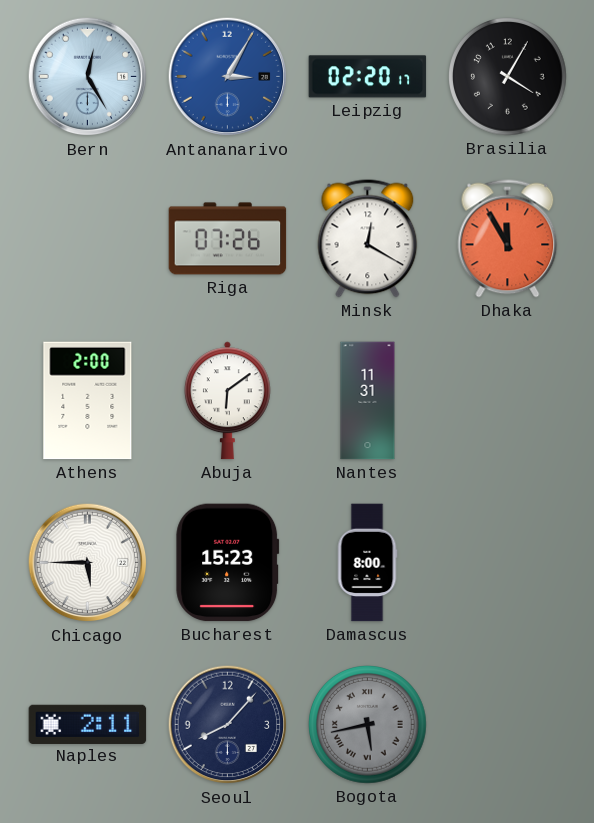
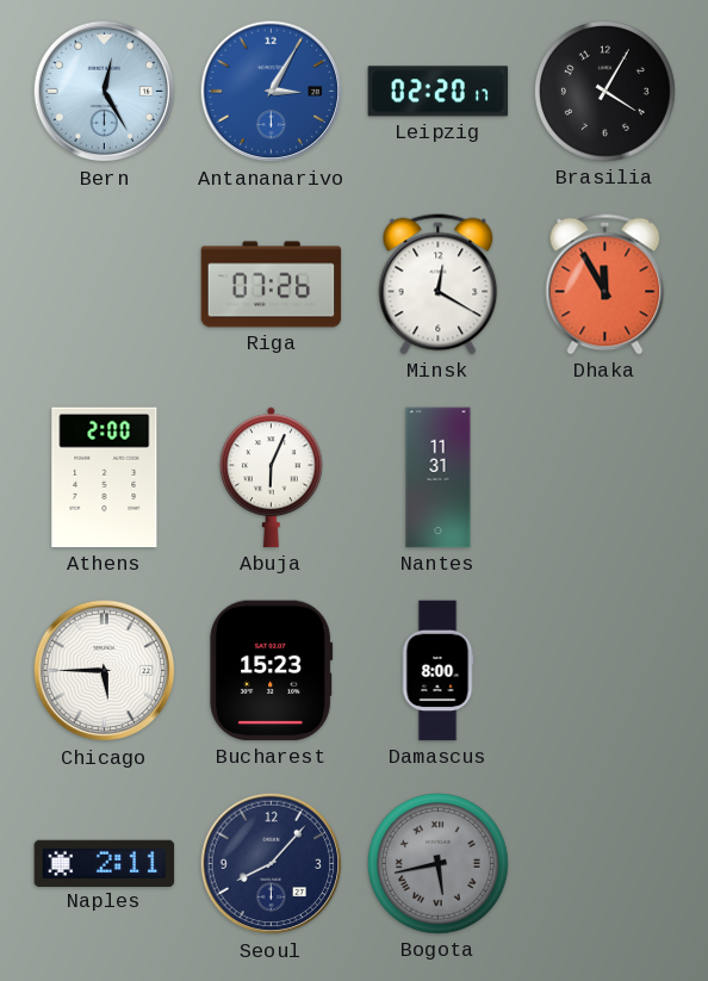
Abuja: 6:09 -> 6:04 (271, 478)
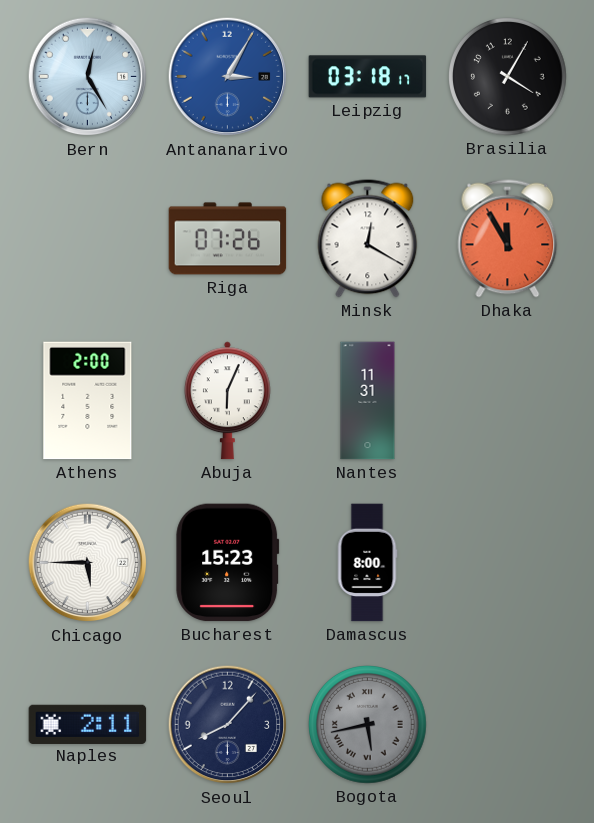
Leipzig: 02:20 -> 03:18 (368, 77)
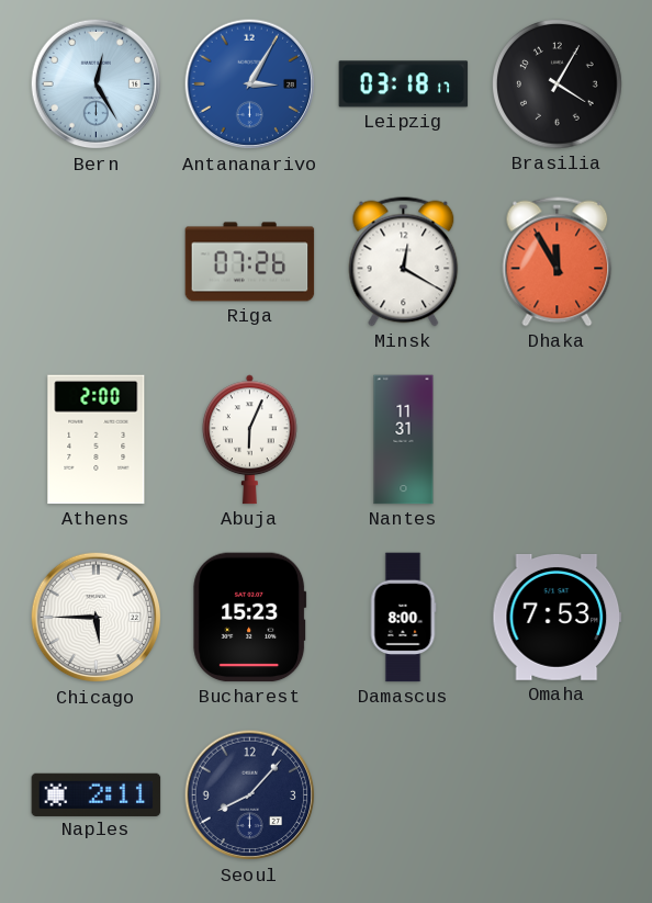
Omaha: none -> 7:53 (558, 617)
Bogota: 5:43 -> none (368, 725)
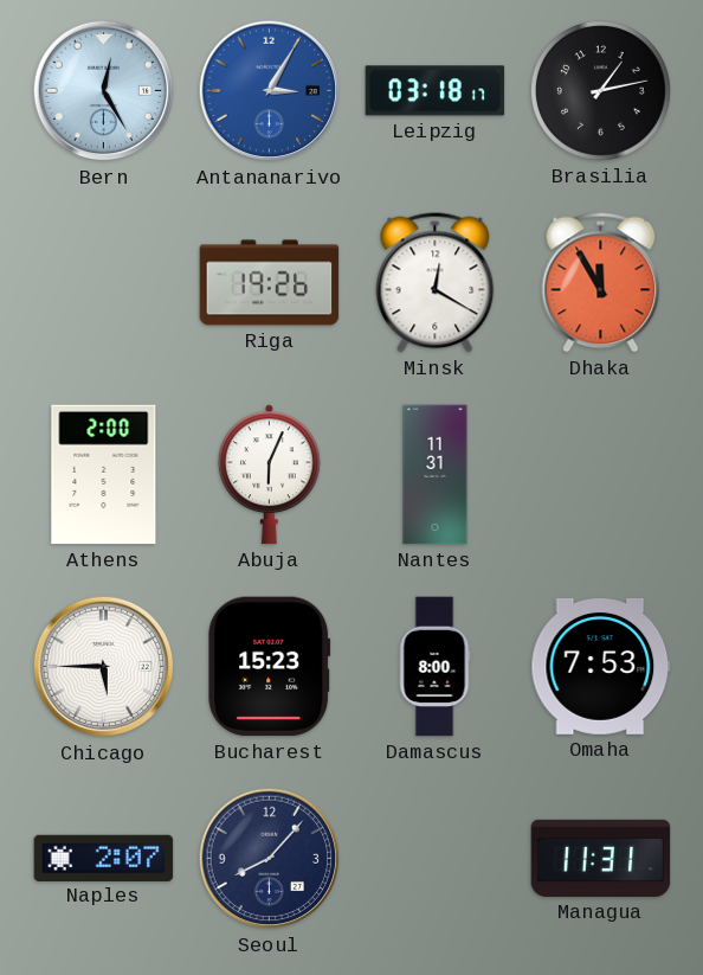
Brasilia: 4:05 -> 1:13 (601, 91)
Riga: 07:26 -> 19:26 (270, 283)
Naples: 2:11 -> 2:07 (104, 858)
Managua: none -> 11:31 (601, 858)
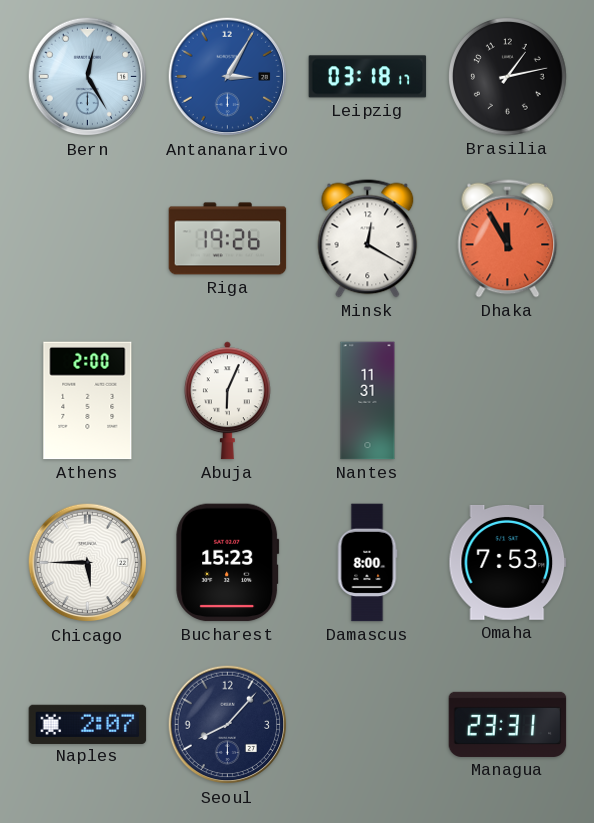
Managua: 11:31 -> 23:31 (508, 724)
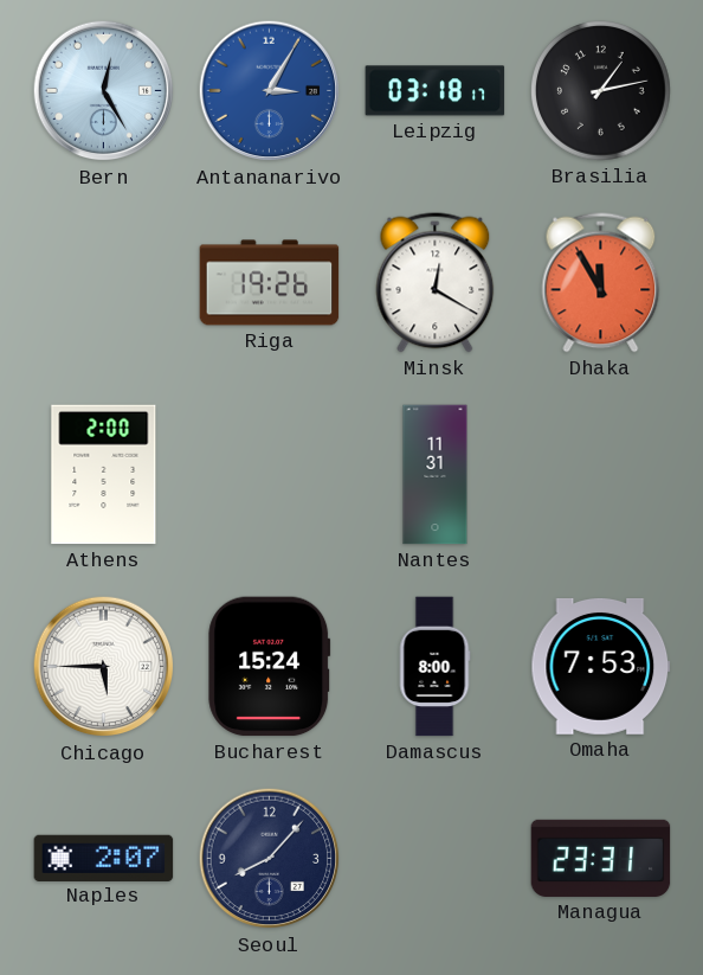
Abuja: 6:04 -> none (227, 401)
Bucharest: 15:23 -> 15:24 (270, 667)
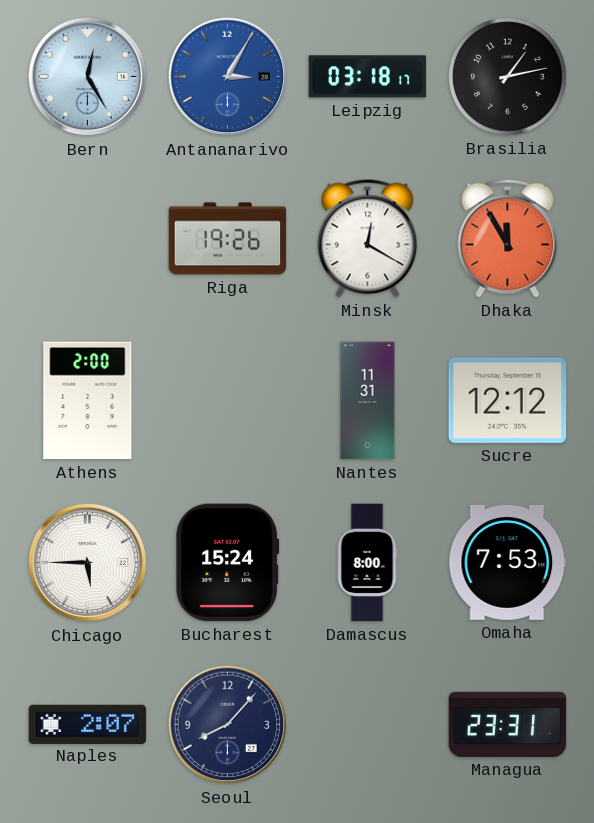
Sucre: none -> 12:12 (508, 400)
